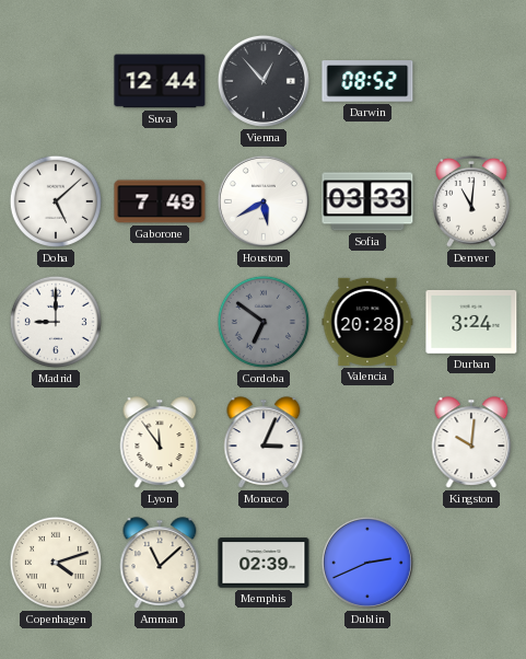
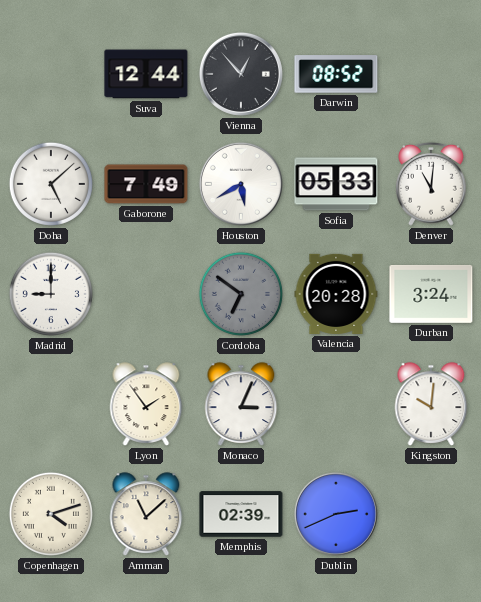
Sofia: 03:33 -> 05:33 (336, 184)
Lyon: 11:54 -> 1:54 (146, 404)
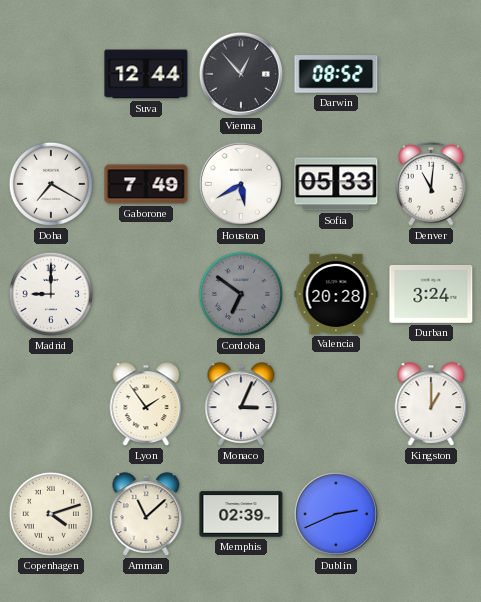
Doha: 5:08 -> 7:20 (51, 184)
Kingston: 10:01 -> 1:00 (431, 404)
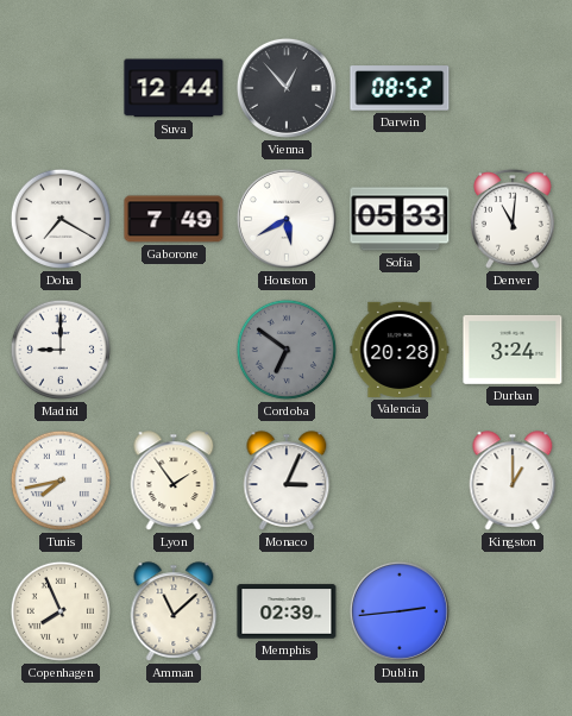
Tunis: none -> 7:43 (61, 481)
Copenhagen: 4:12 -> 7:56 (61, 611)
Dublin: 2:41 -> 2:44 (400, 611)
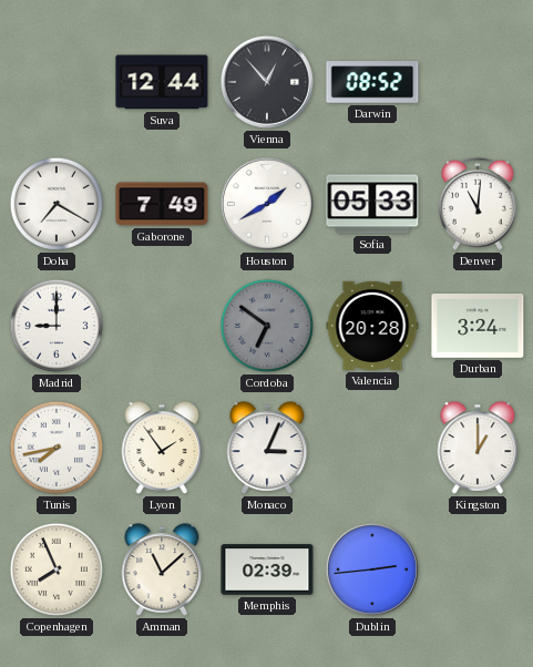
Houston: 5:40 -> 1:40 (267, 204)
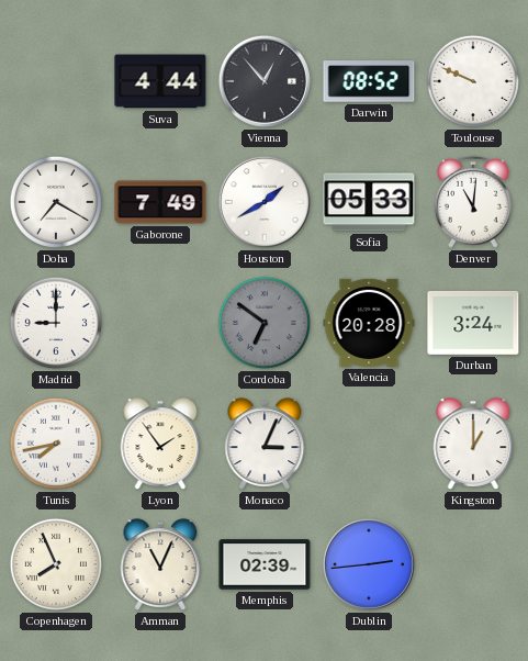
Suva: 12:44 -> 4:44 (160, 81)
Toulouse: none -> 9:49 (473, 81)
Amman: 11:08 -> 11:04 (160, 564)
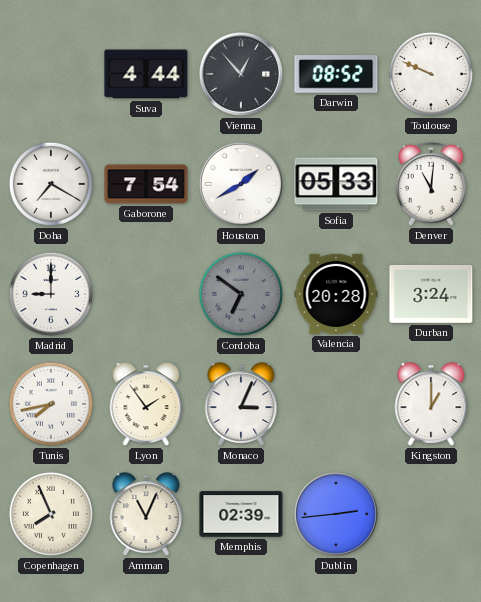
Gaborone: 7:49 -> 7:54 (146, 184)
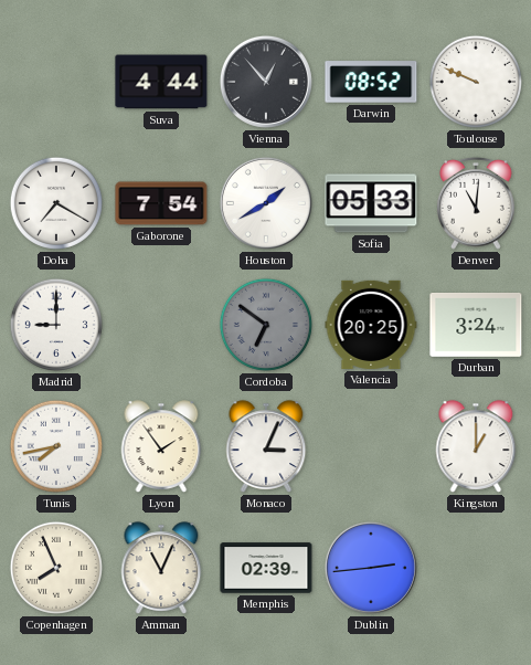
Valencia: 20:28 -> 20:25 (371, 325)
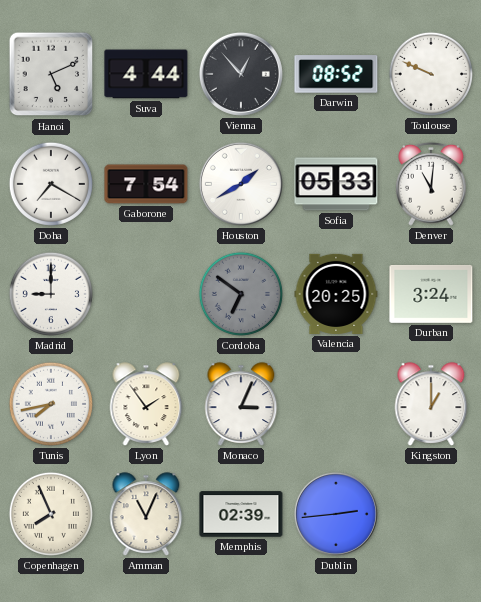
Hanoi: none -> 5:11 (51, 74)
